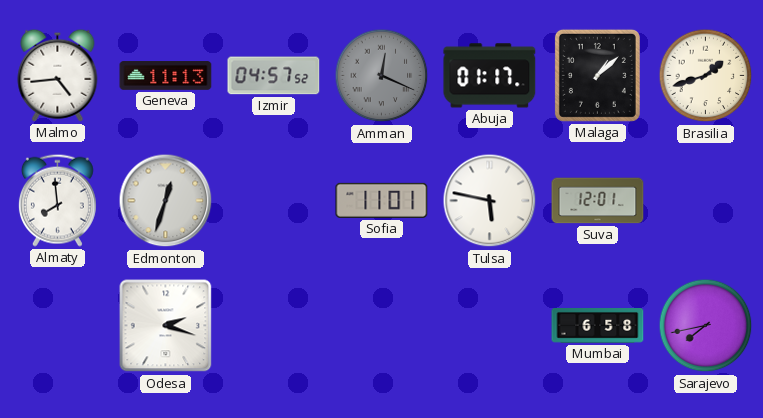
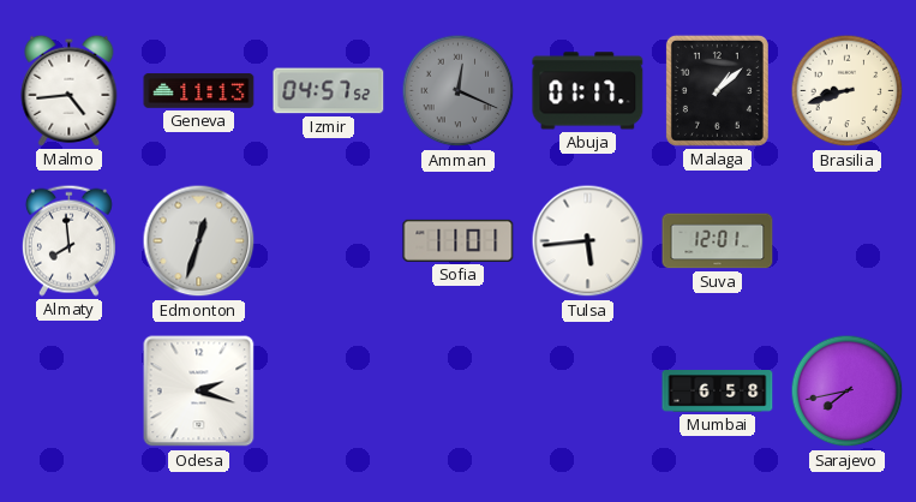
Brasilia: 1:42 -> 8:42 (848, 91)
Tulsa: 5:47 -> 5:44 (588, 241)
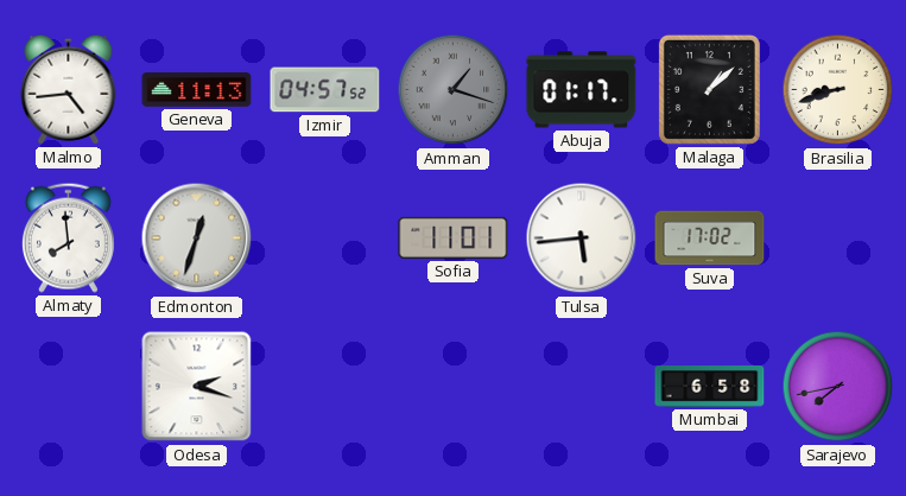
Amman: 12:19 -> 1:18 (454, 90)
Suva: 12:01 -> 17:02 (710, 239)
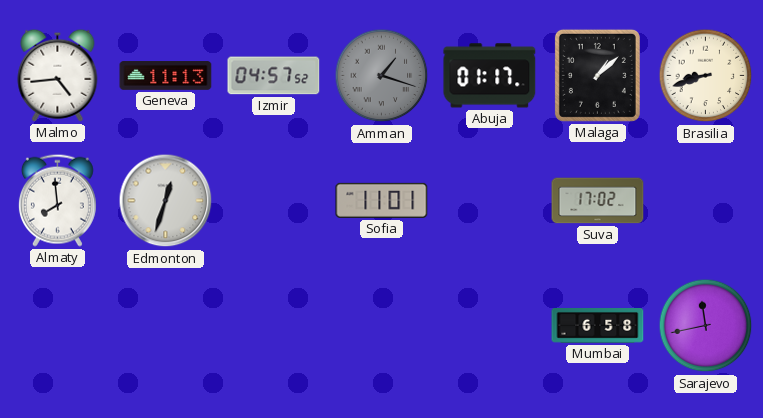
Tulsa: 5:44 -> none (582, 239)
Odesa: 2:18 -> none (197, 387)
Sarajevo: 7:43 -> 11:43 (706, 326)
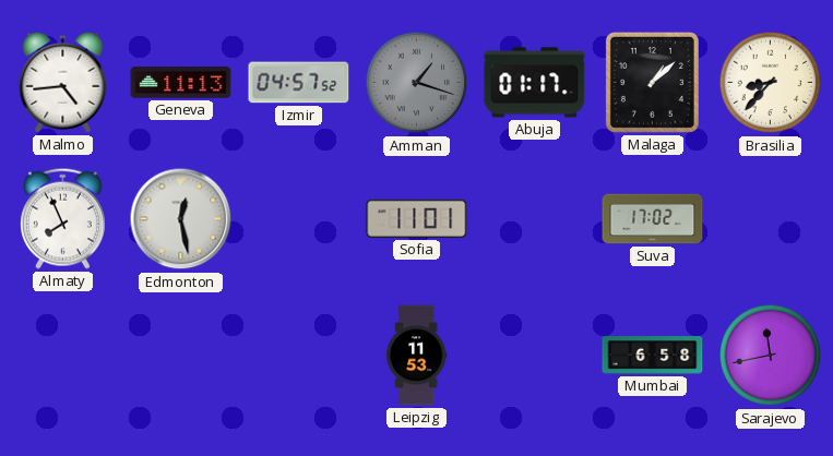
Brasilia: 8:42 -> 8:37 (771, 83)
Almaty: 7:59 -> 7:56 (62, 218)
Edmonton: 12:33 -> 12:28 (181, 219)
Leipzig: none -> 11:53 (417, 356)
